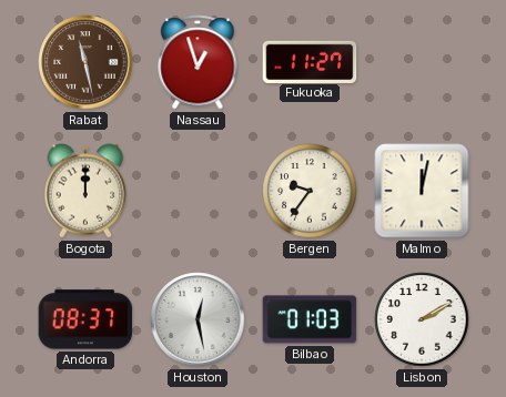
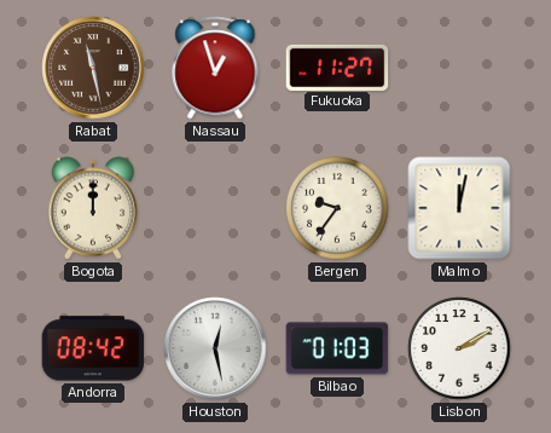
Andorra: 08:37 -> 08:42 (93, 348)
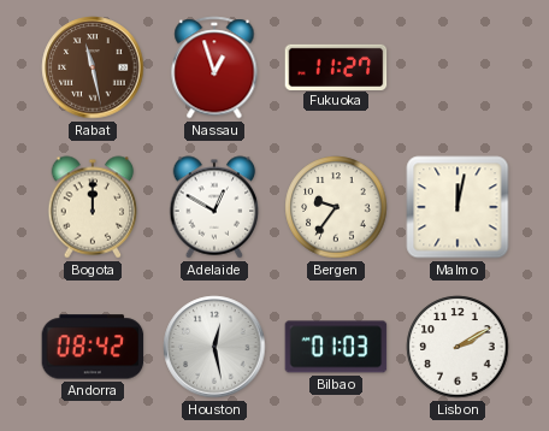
Adelaide: none -> 12:50 (214, 207)
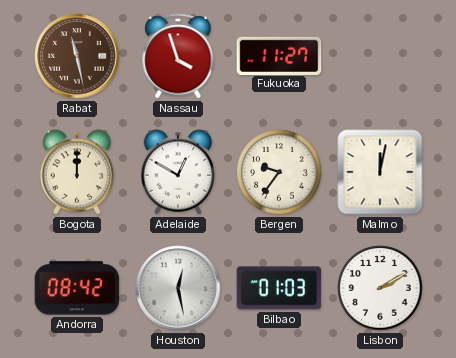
Nassau: 12:57 -> 3:57 (178, 56)
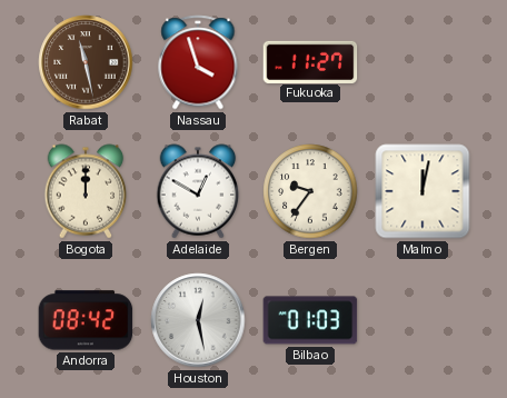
Lisbon: 2:10 -> none (380, 288)
